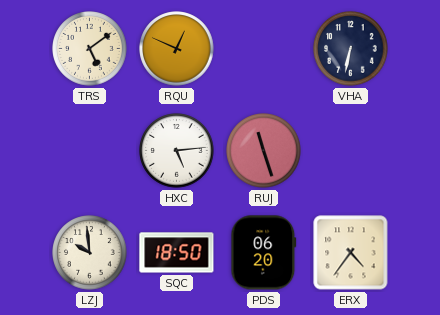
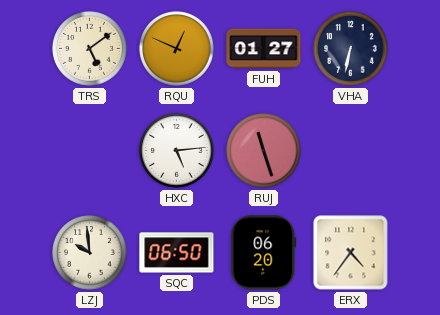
FUH: none -> 01:27 (264, 49)
SQC: 18:50 -> 06:50 (177, 253)
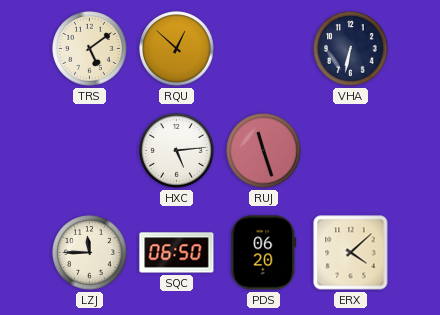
RQU: 12:49 -> 12:52 (177, 49)
FUH: 01:27 -> none (264, 49)
LZJ: 9:59 -> 11:45 (90, 253)
ERX: 4:36 -> 4:08 (351, 253)
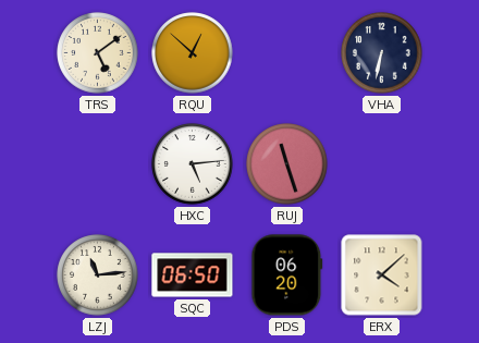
LZJ: 11:45 -> 11:14 (98, 275)
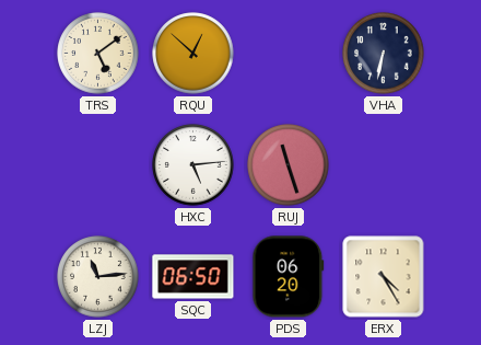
ERX: 4:08 -> 4:25 (384, 277)
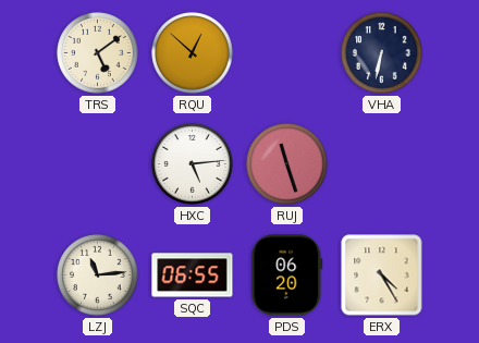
SQC: 06:50 -> 06:55 (193, 275)
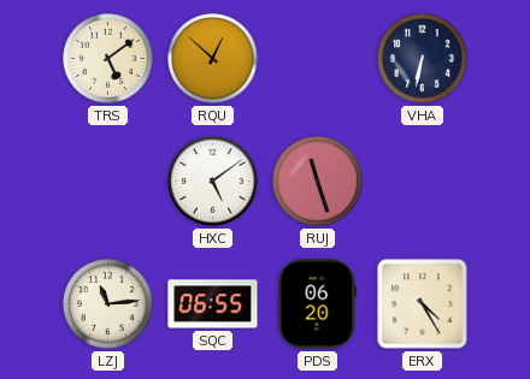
HXC: 5:14 -> 5:09 (213, 182)
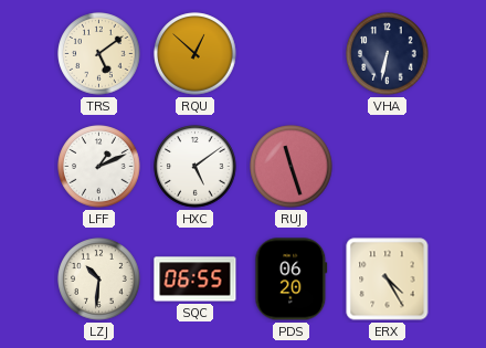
LFF: none -> 1:11 (99, 167)
LZJ: 11:14 -> 10:31 (99, 280)
